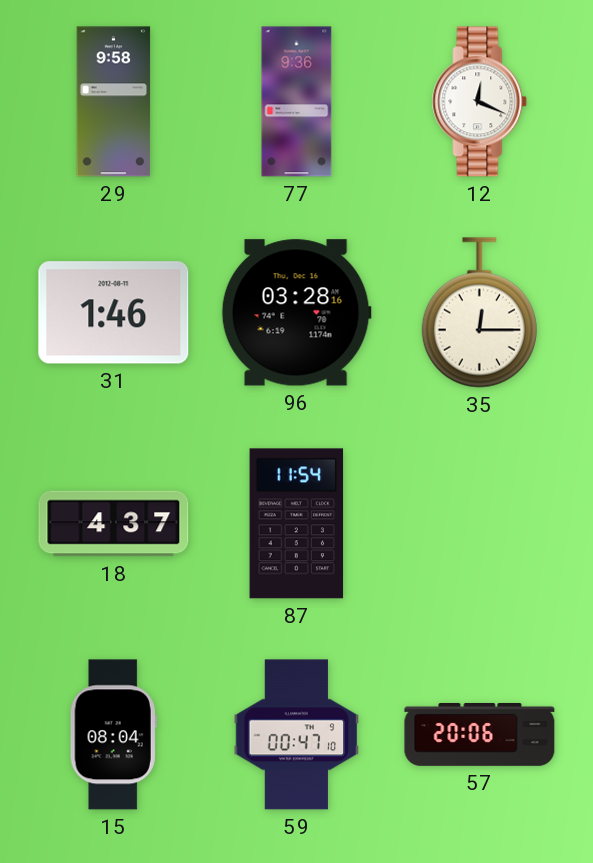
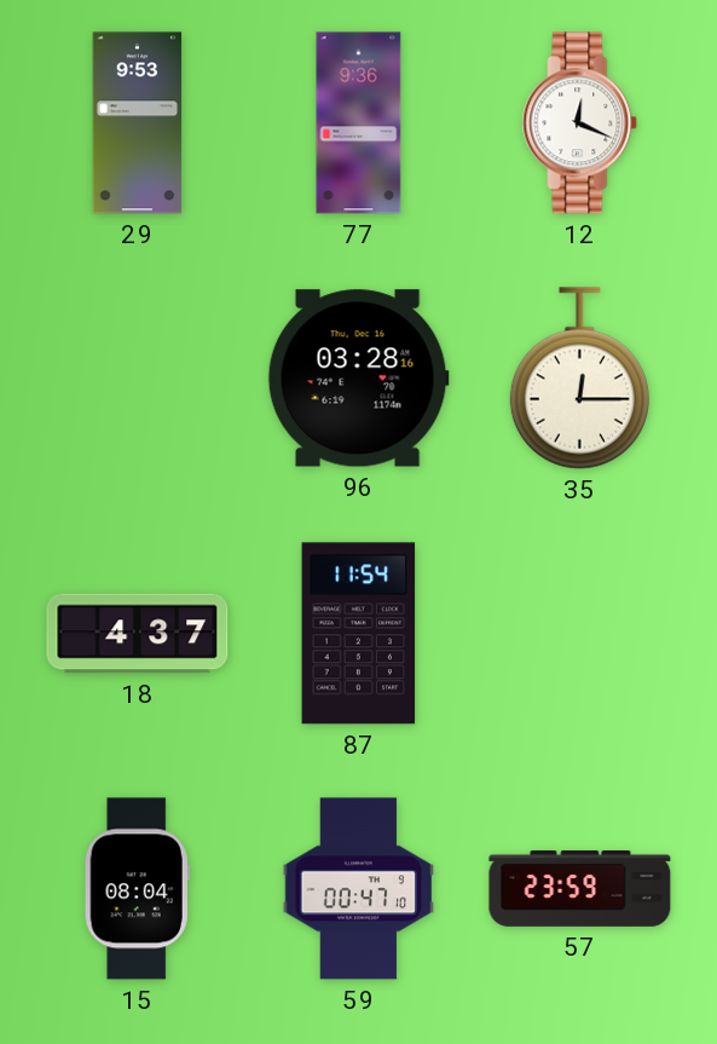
29: 9:58 -> 9:53 (138, 123)
31: 1:46 -> none (114, 313)
57: 20:06 -> 23:59 (580, 888)
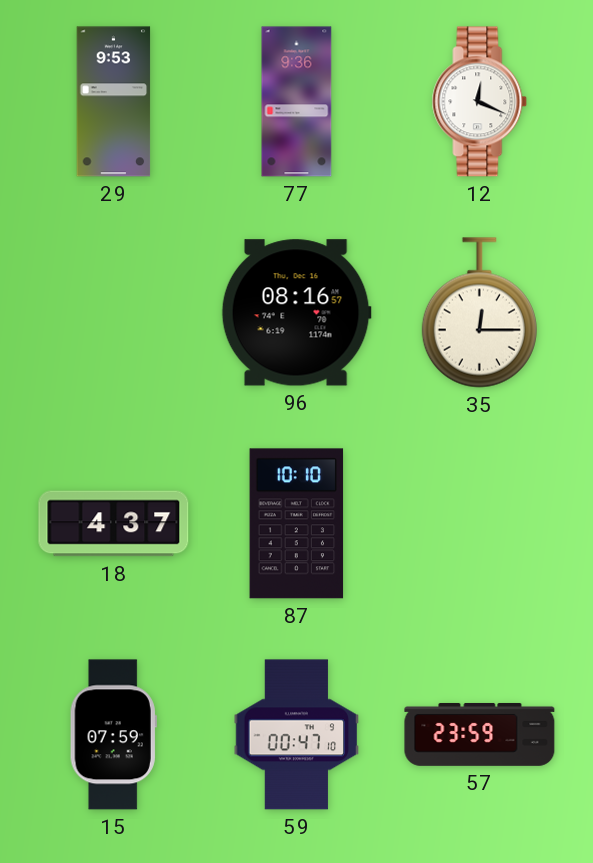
96: 03:28 -> 08:16 (296, 313)
87: 11:54 -> 10:10 (297, 524)
15: 08:04 -> 07:59 (113, 735)
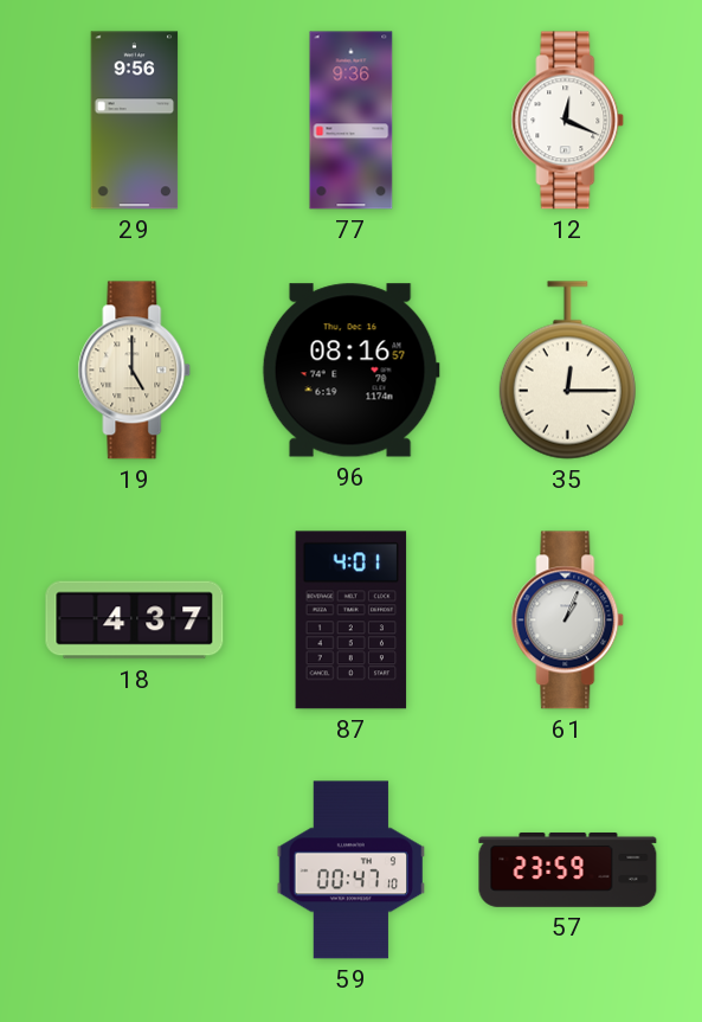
29: 9:53 -> 9:56 (135, 121)
19: none -> 5:00 (135, 371)
87: 10:10 -> 4:01 (352, 621)
61: none -> 1:04 (568, 621)
15: 07:59 -> none (113, 735)
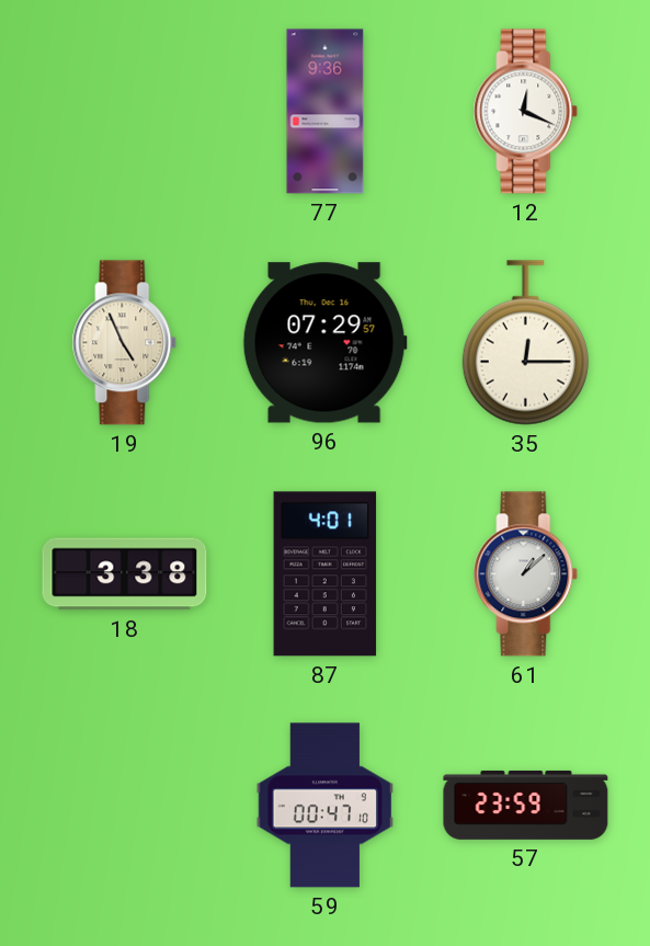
29: 9:56 -> none (135, 121)
19: 5:00 -> 4:56 (125, 343)
96: 08:16 -> 07:29 (324, 343)
18: 4:37 -> 3:38 (125, 574)
61: 1:04 -> 1:08 (526, 574)
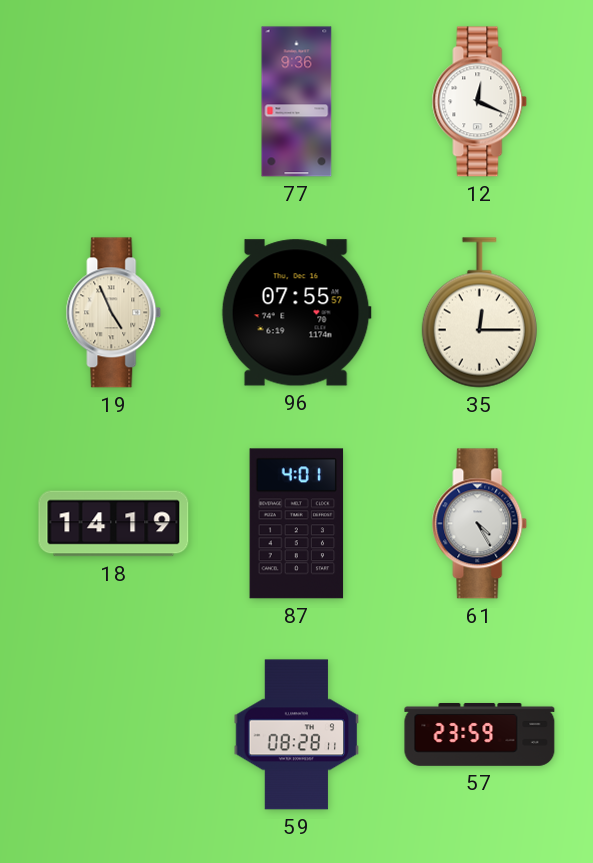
96: 07:29 -> 07:55 (296, 313)
18: 3:38 -> 14:19 (114, 524)
61: 1:08 -> 4:25 (480, 524)
59: 00:47 -> 08:28 (297, 735)
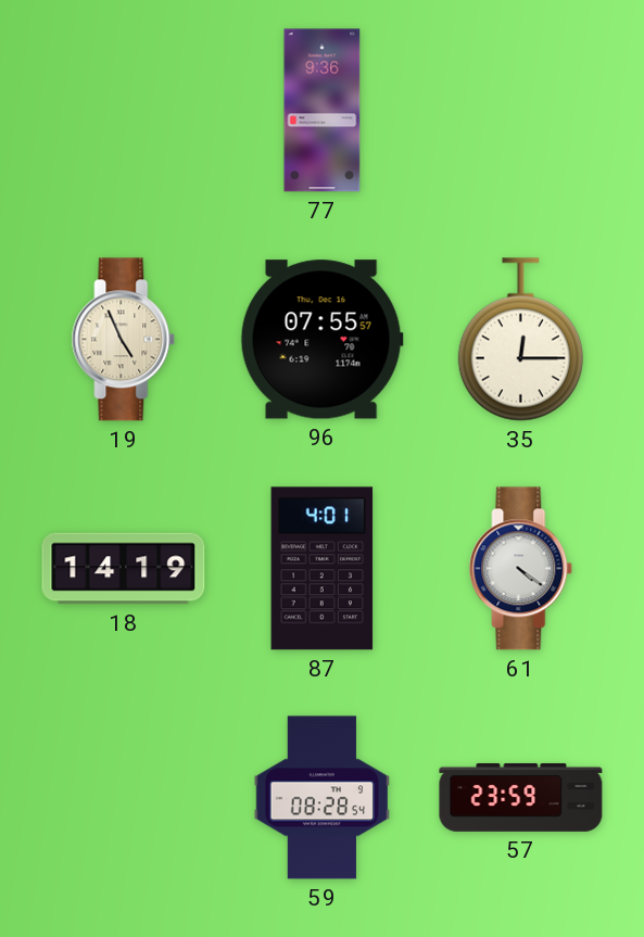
12: 12:19 -> none (480, 102)
61: 4:25 -> 4:21 (521, 569)
59: 08:28:11 -> 08:28:54 (323, 798)
